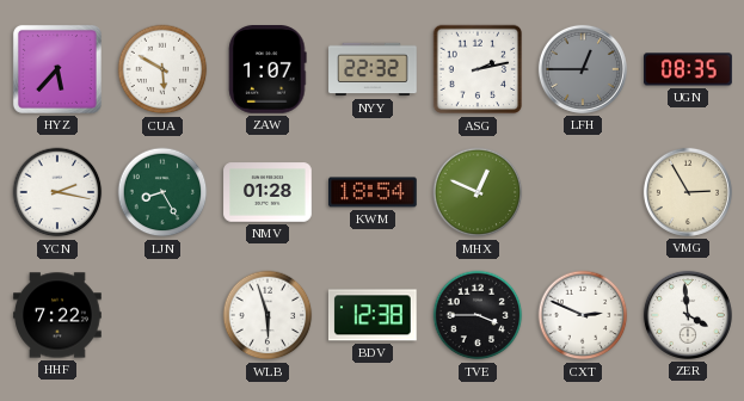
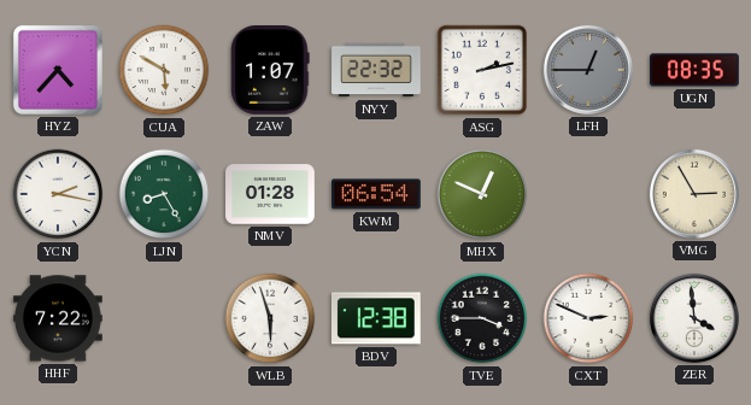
HYZ: 5:37 -> 4:37 (58, 70)
KWM: 18:54 -> 06:54 (377, 194)
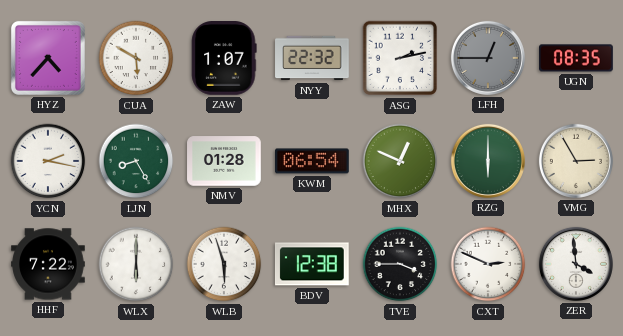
RZG: none -> 6:00 (488, 161)
WLX: none -> 6:00 (136, 264)
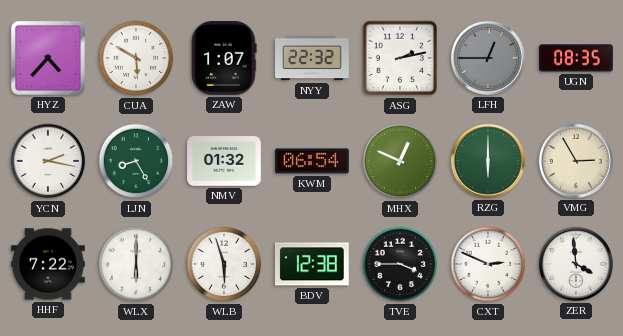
NMV: 01:28 -> 01:32 (224, 161)
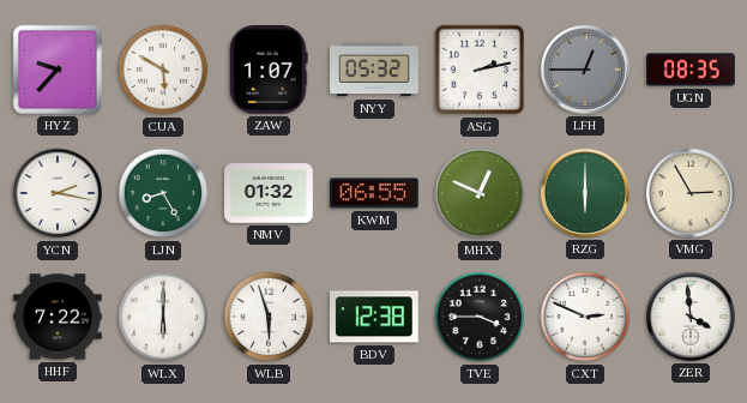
HYZ: 4:37 -> 9:37 (58, 70)
NYY: 22:32 -> 05:32 (374, 70)
KWM: 06:54 -> 06:55 (375, 193)
